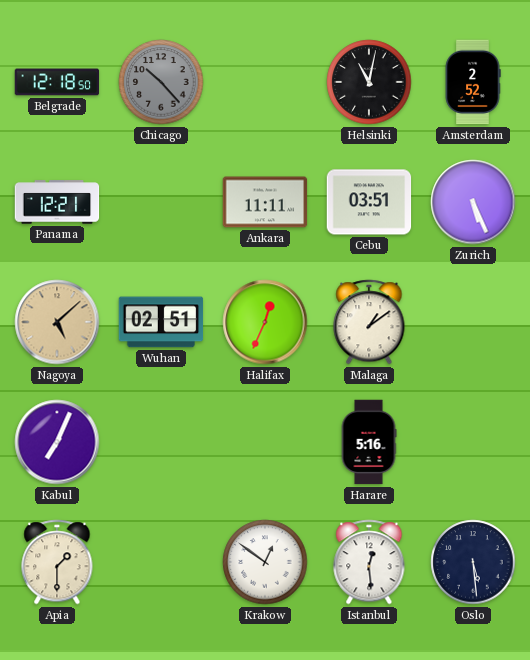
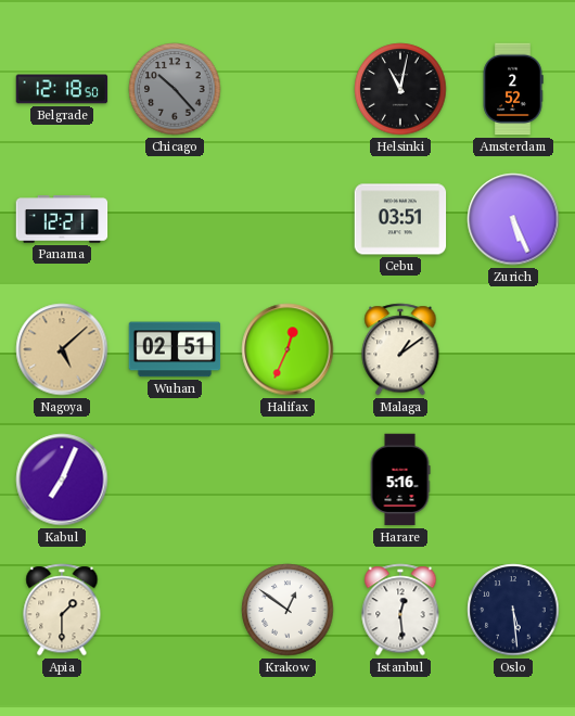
Ankara: 11:11 -> none (265, 202)
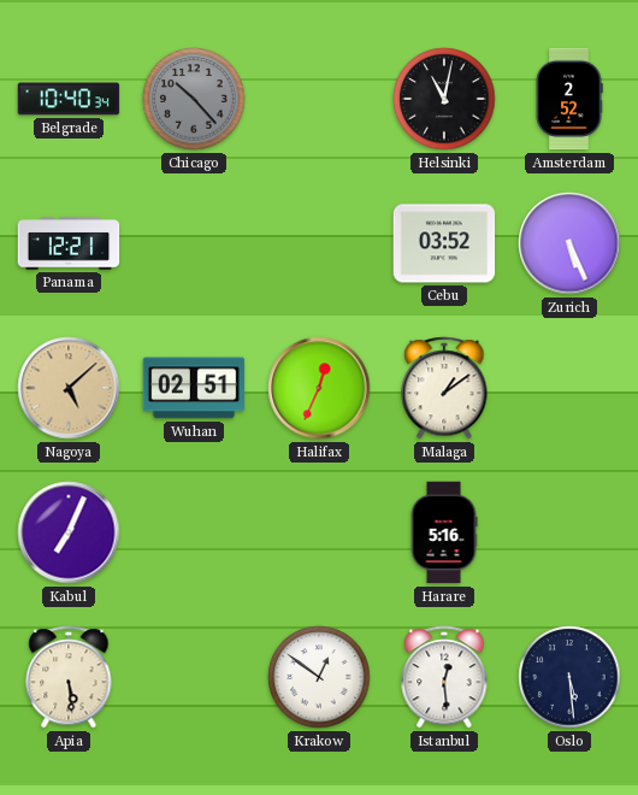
Belgrade: 12:18 -> 10:40 (69, 99)
Cebu: 03:51 -> 03:52 (444, 243)
Apia: 1:30 -> 5:29 (69, 677)
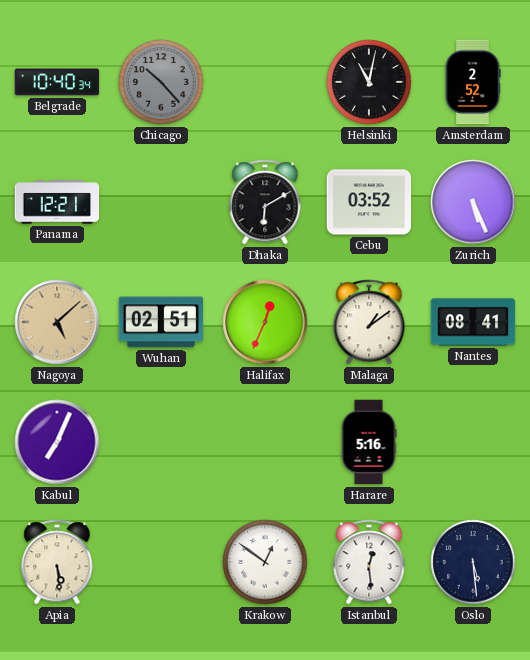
Dhaka: none -> 6:10 (265, 202)
Nantes: none -> 08:41 (473, 322)
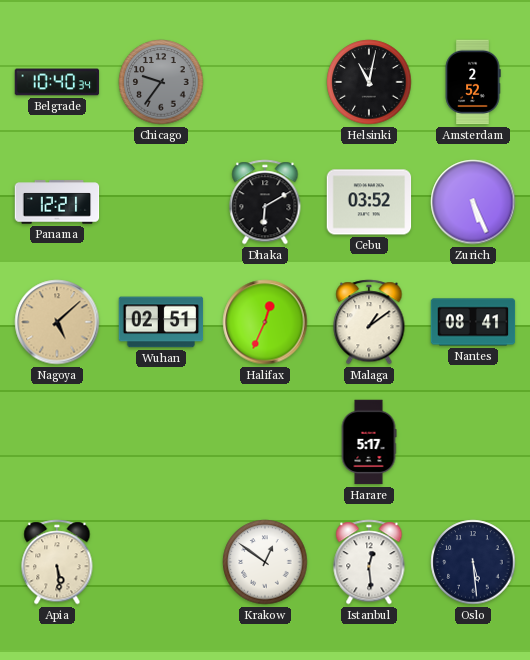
Chicago: 10:23 -> 9:36 (161, 82)
Kabul: 7:04 -> none (57, 442)
Harare: 5:16 -> 5:17 (369, 442)
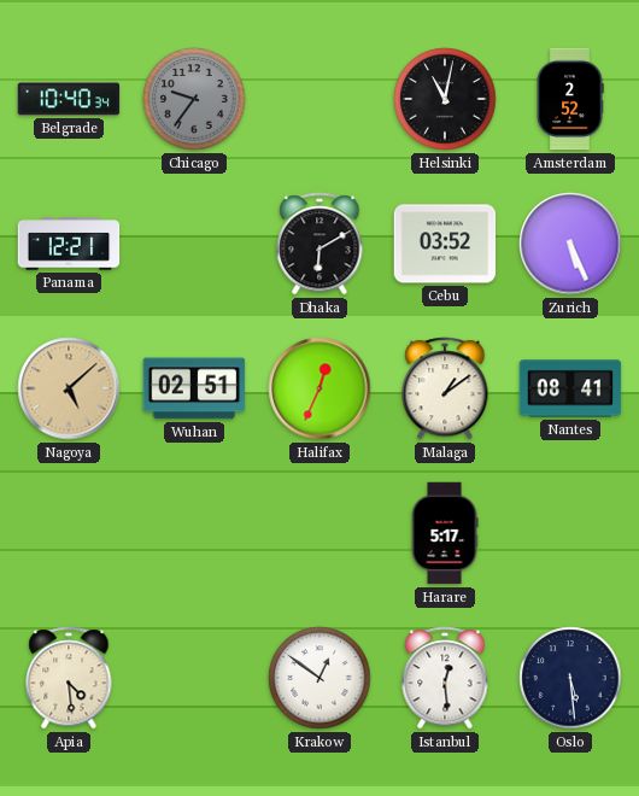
Apia: 5:29 -> 4:29 (69, 678)
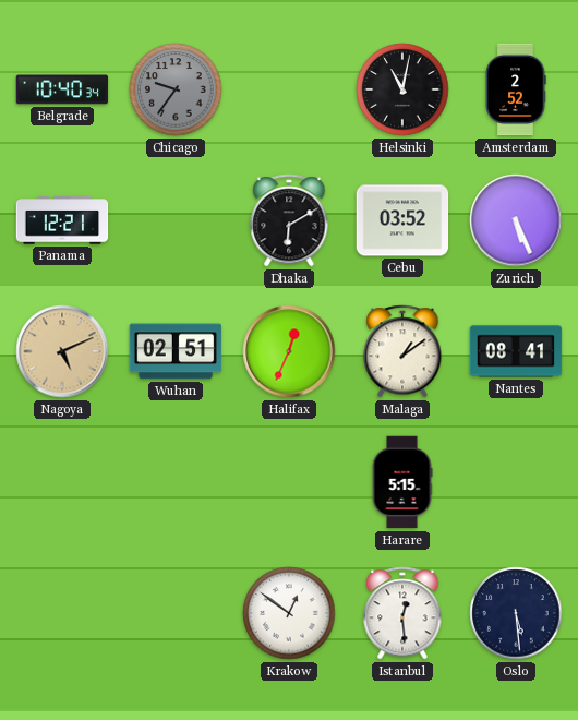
Nagoya: 5:08 -> 5:11 (62, 351)
Harare: 5:17 -> 5:15 (402, 482)
Apia: 4:29 -> none (69, 678)
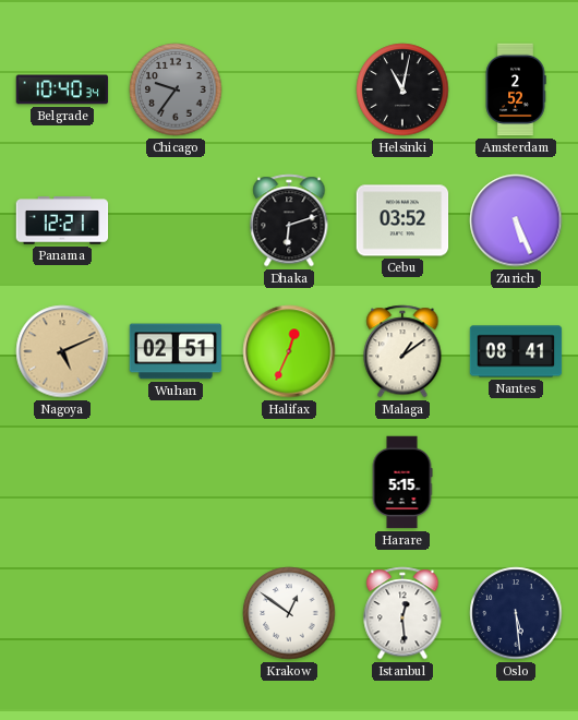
Dhaka: 6:10 -> 6:12 (289, 220)
